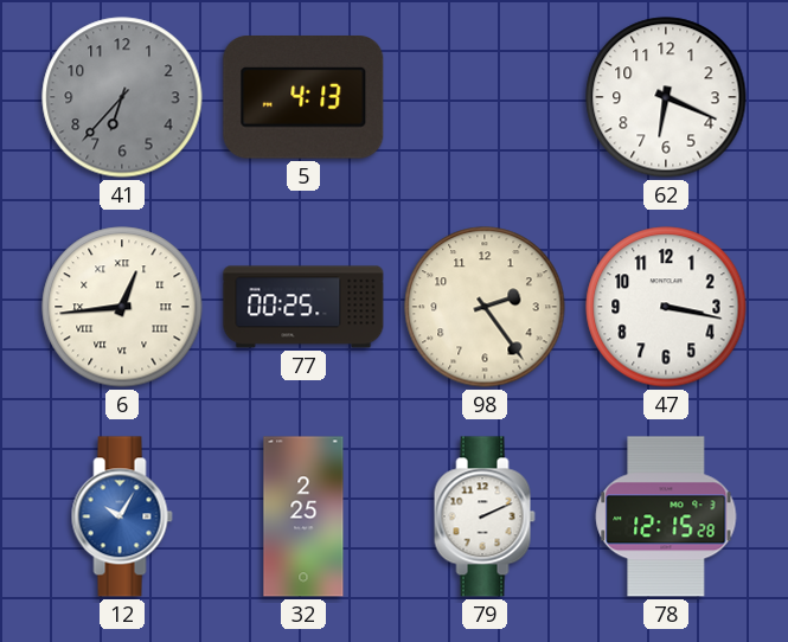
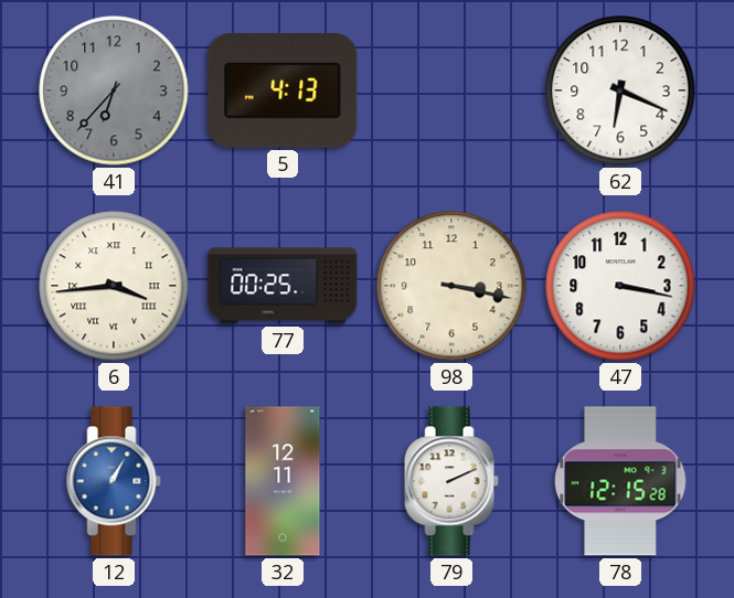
6: 12:44 -> 3:44 (114, 286)
98: 2:24 -> 3:17 (451, 286)
12: 10:05 -> 1:05 (114, 481)
32: 2:25 -> 12:11 (283, 481)
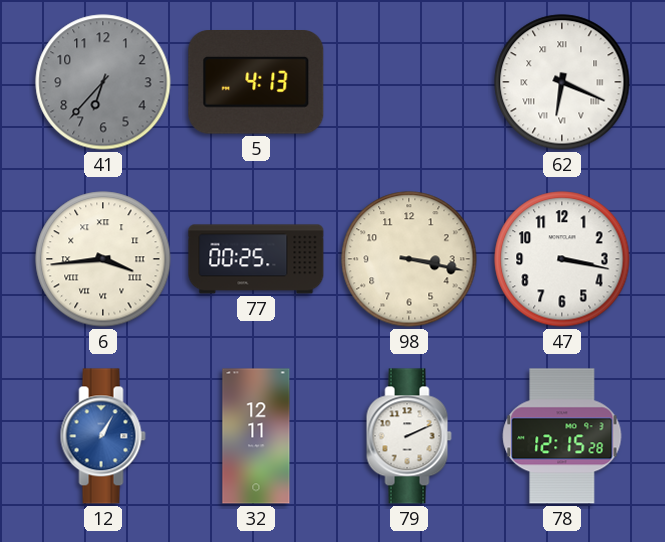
62 numerals: Arabic -> Roman (562, 82)
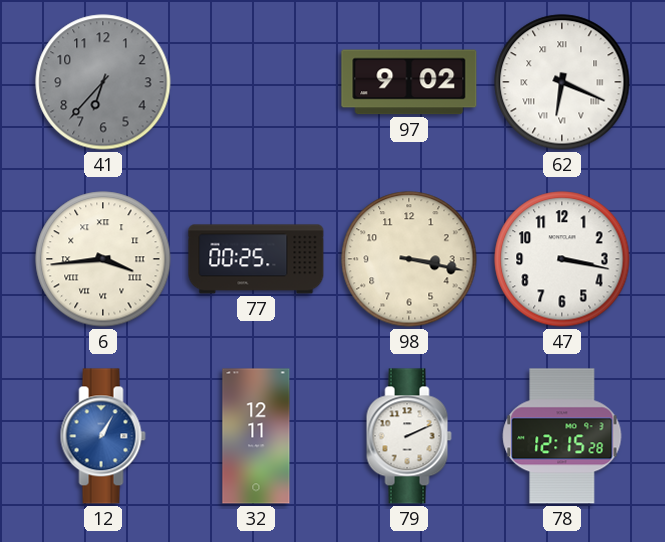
5: 4:13 -> none (256, 83)
97: none -> 9:02 (409, 82)
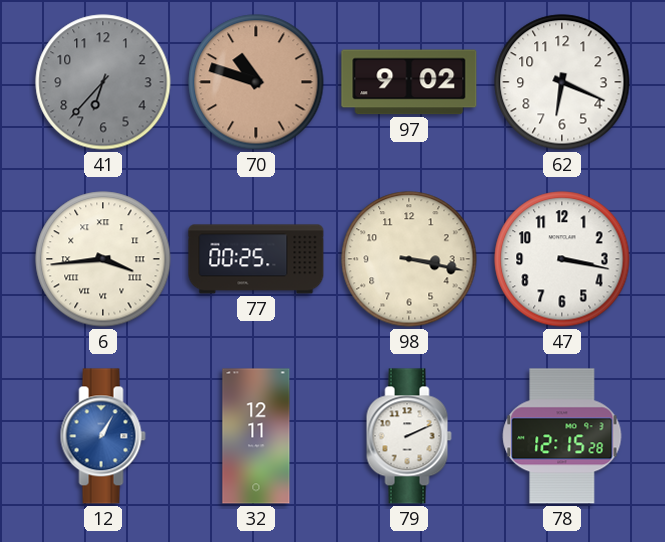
70: none -> 10:48 (256, 82)
62 numerals: Roman -> Arabic (562, 82)
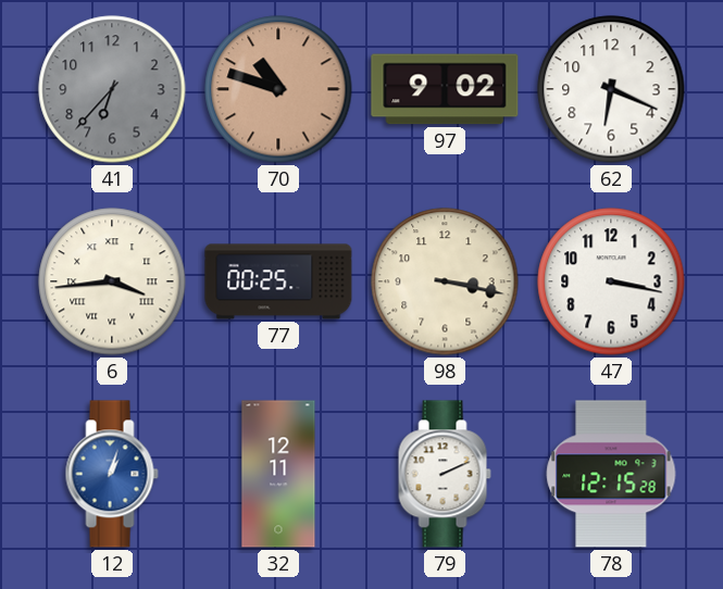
12: 1:05 -> 1:03 (112, 474)
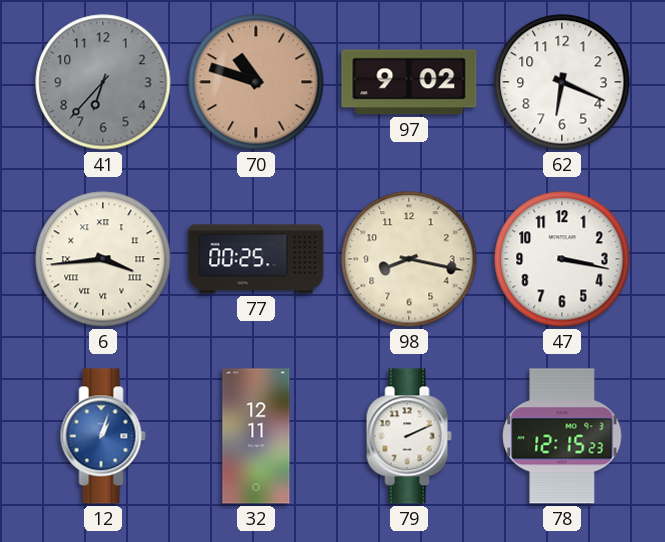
98: 3:17 -> 8:17 (409, 259)
78: 12:15:28 -> 12:15:23 (562, 436)
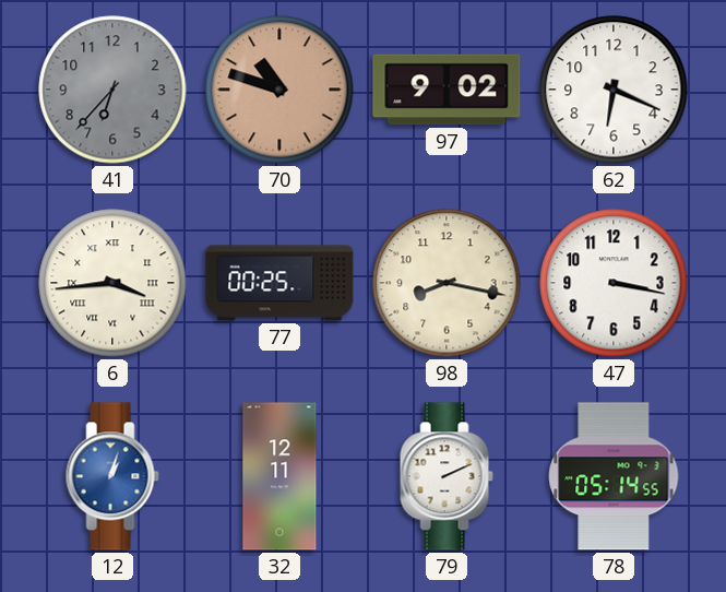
78: 12:15 -> 05:14 (614, 476)
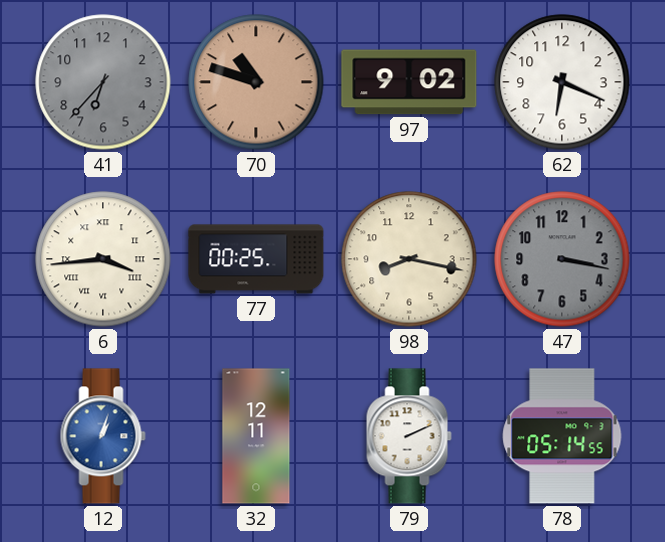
47 dial: white -> grey (562, 259)
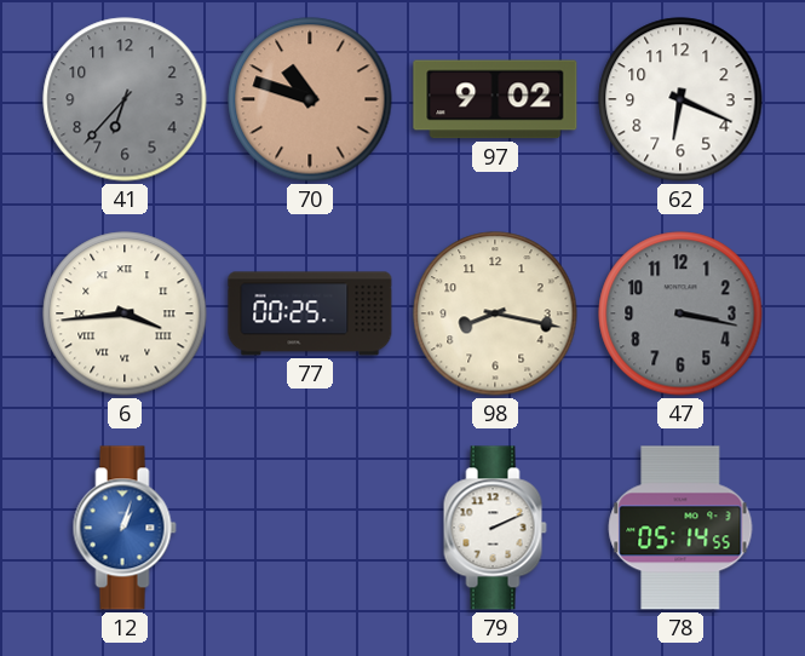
32: 12:11 -> none (256, 436)
